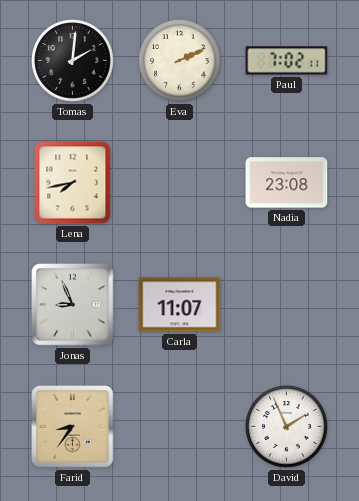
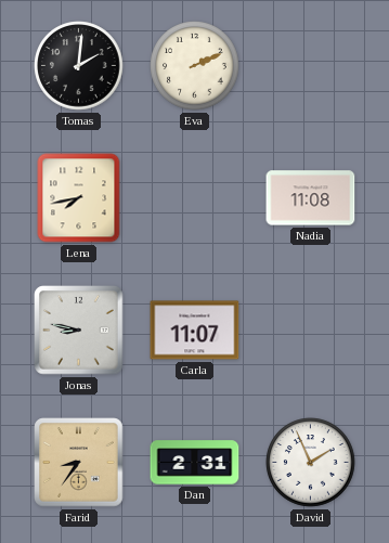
Paul: 7:02 -> none (287, 61)
Nadia: 23:08 -> 11:08 (311, 198)
Jonas: 8:56 -> 8:47 (79, 331)
Dan: none -> 2:31 (195, 463)
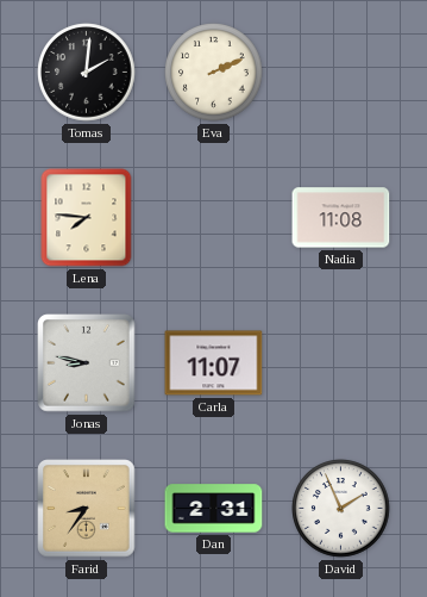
Lena: 7:43 -> 7:46 (87, 218)
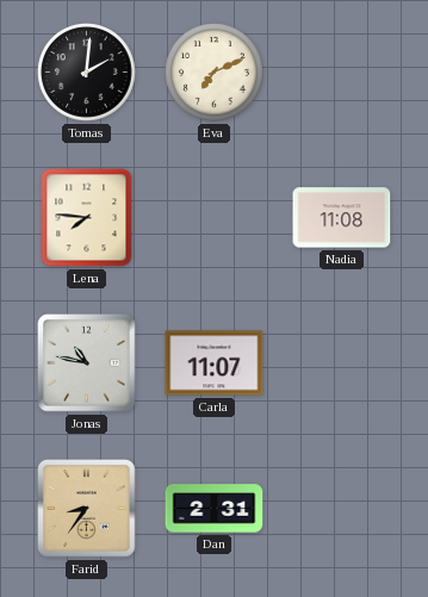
Eva: 2:11 -> 7:11 (215, 73)
Jonas: 8:47 -> 10:47 (87, 363)
David: 1:56 -> none (341, 509)
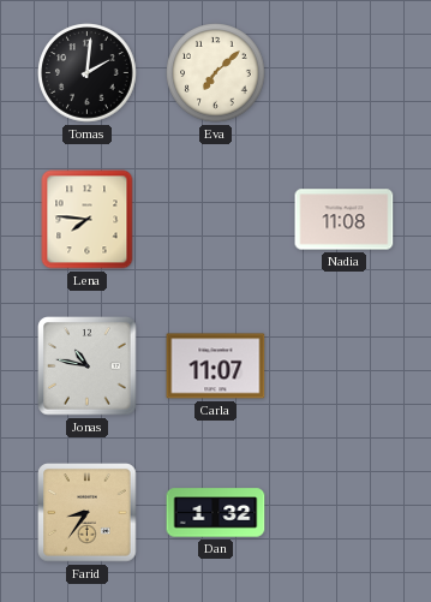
Eva: 7:11 -> 7:08 (216, 73)
Dan: 2:31 -> 1:32 (216, 513)
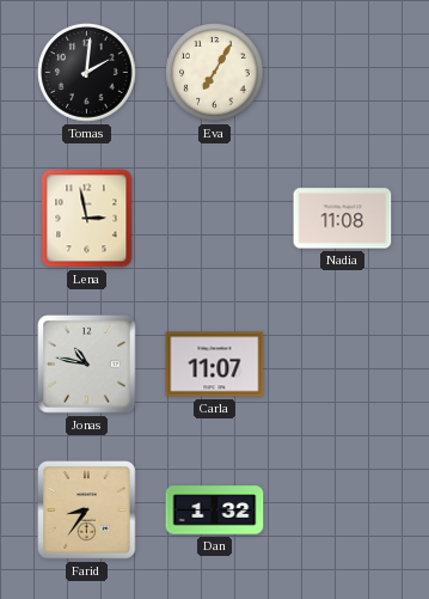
Eva: 7:08 -> 7:05 (215, 73)
Lena: 7:46 -> 2:58 (87, 219)
